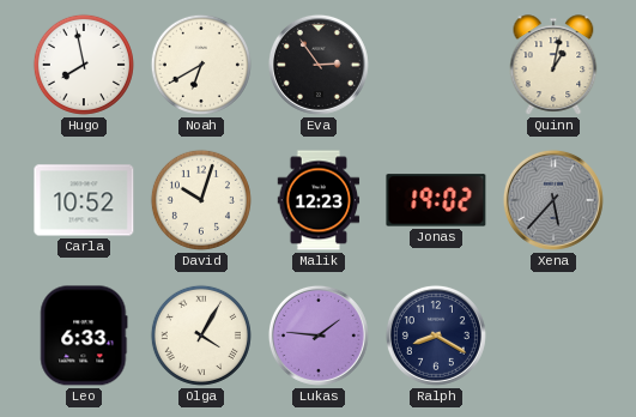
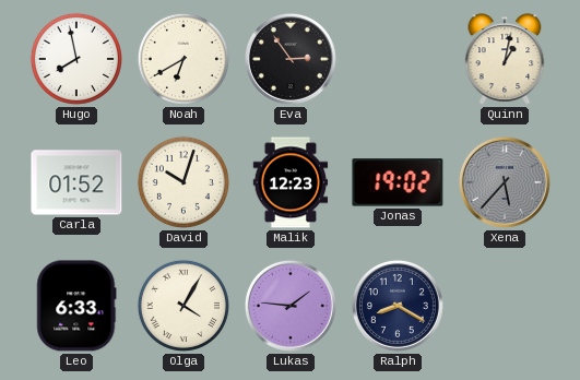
Carla: 10:52 -> 01:52 (76, 182)
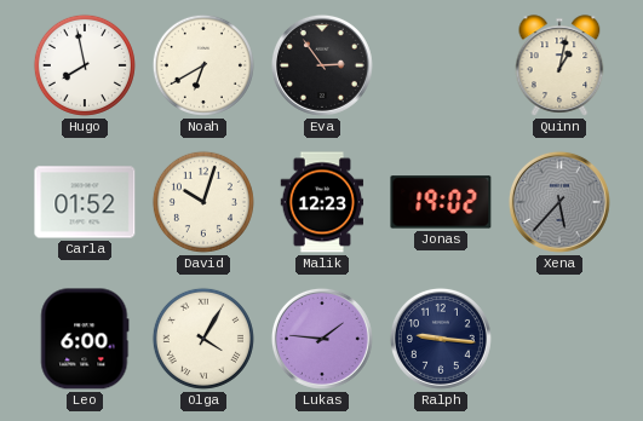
Leo: 6:33 -> 6:00 (85, 339)
Ralph: 8:20 -> 9:16 (441, 339)
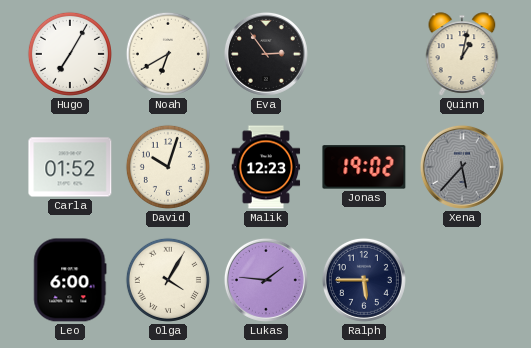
Hugo: 7:58 -> 7:05 (70, 54)
Ralph: 9:16 -> 5:45 (364, 280)
